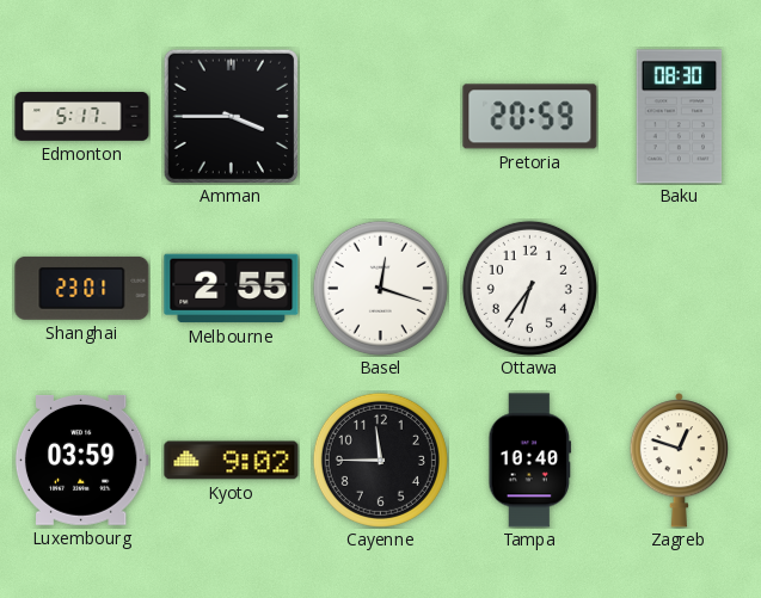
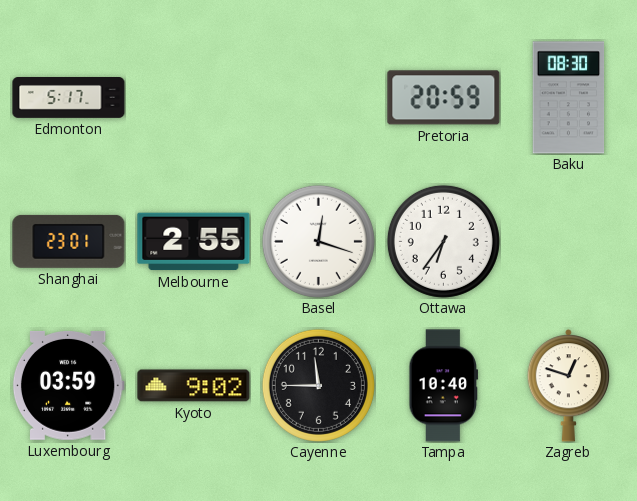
Amman: 3:45 -> none (231, 116)
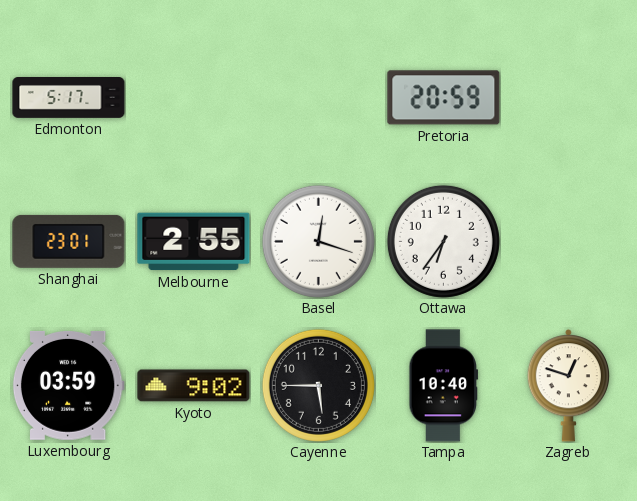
Baku: 08:30 -> none (569, 98)
Cayenne: 11:45 -> 5:45 (318, 385)
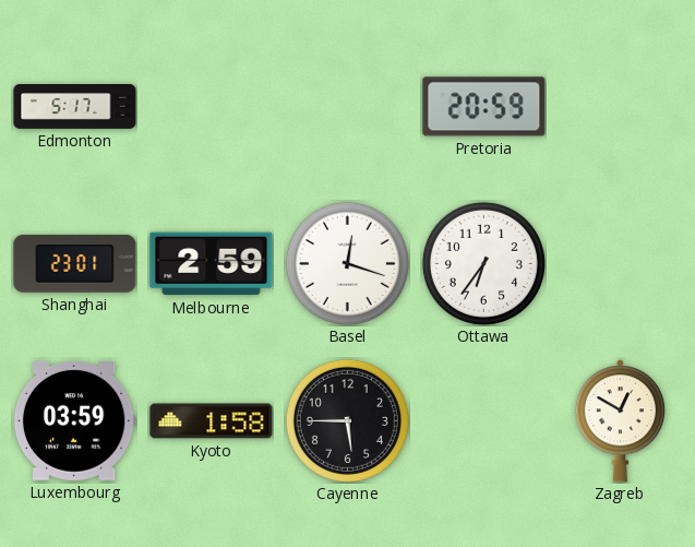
Melbourne: 2:55 -> 2:59 (212, 264)
Kyoto: 9:02 -> 1:58 (212, 421)
Tampa: 10:40 -> none (444, 386)
Zagreb: 12:48 -> 12:50 (621, 421)
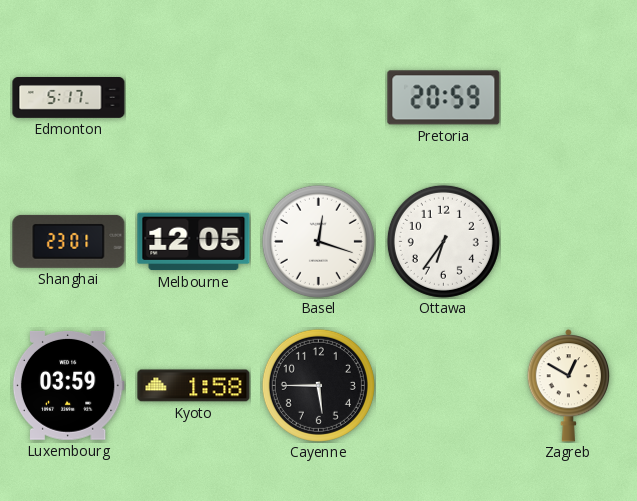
Melbourne: 2:59 -> 12:05 (194, 242)
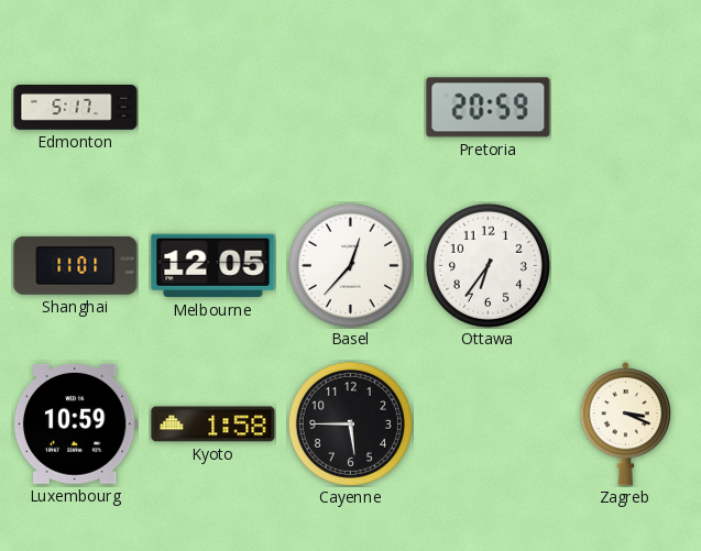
Shanghai: 23:01 -> 11:01 (76, 265)
Basel: 12:18 -> 12:37 (350, 265)
Luxembourg: 03:59 -> 10:59 (75, 423)
Zagreb: 12:50 -> 3:19 (626, 425)
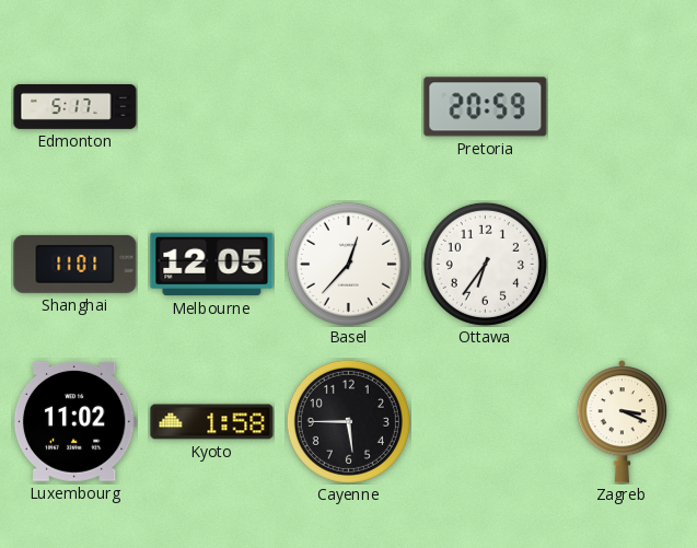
Luxembourg: 10:59 -> 11:02 (74, 421)
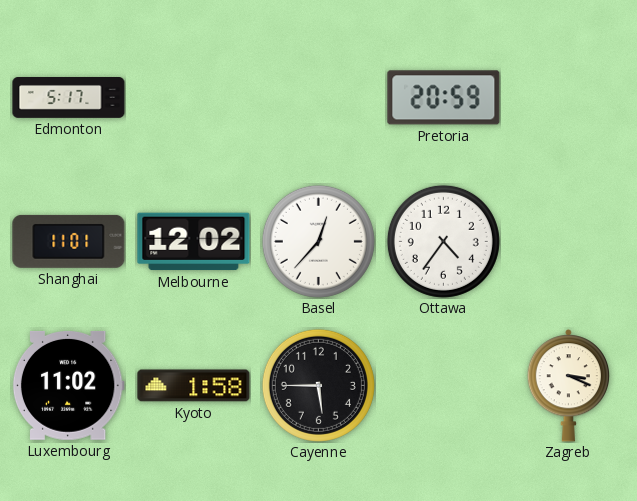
Melbourne: 12:05 -> 12:02 (194, 242)
Ottawa: 6:36 -> 4:36 (443, 241)
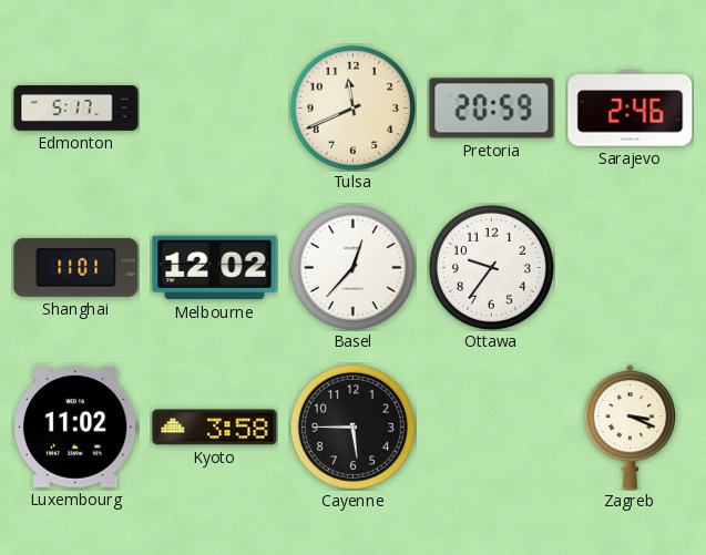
Tulsa: none -> 11:41 (352, 107)
Sarajevo: none -> 2:46 (631, 109)
Ottawa: 4:36 -> 9:36 (491, 267)
Kyoto: 1:58 -> 3:58 (215, 428)
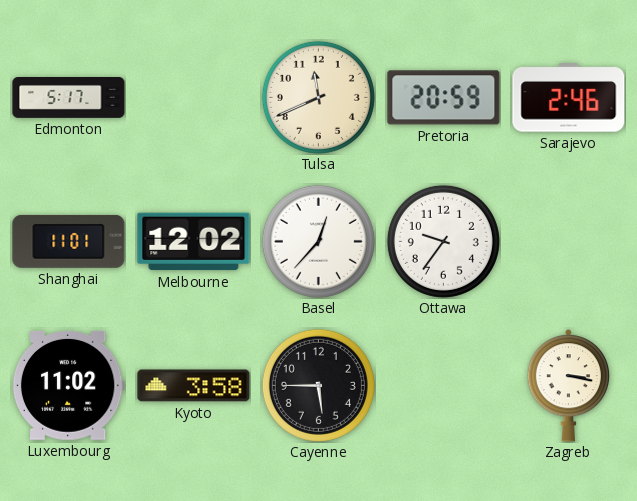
Zagreb: 3:19 -> 3:17 (569, 386)
